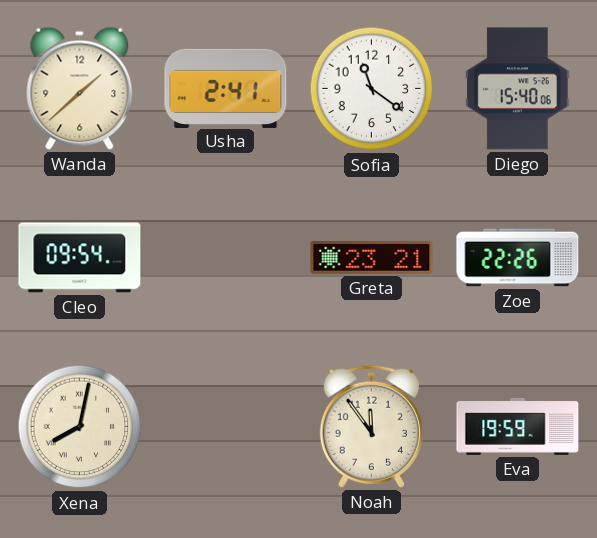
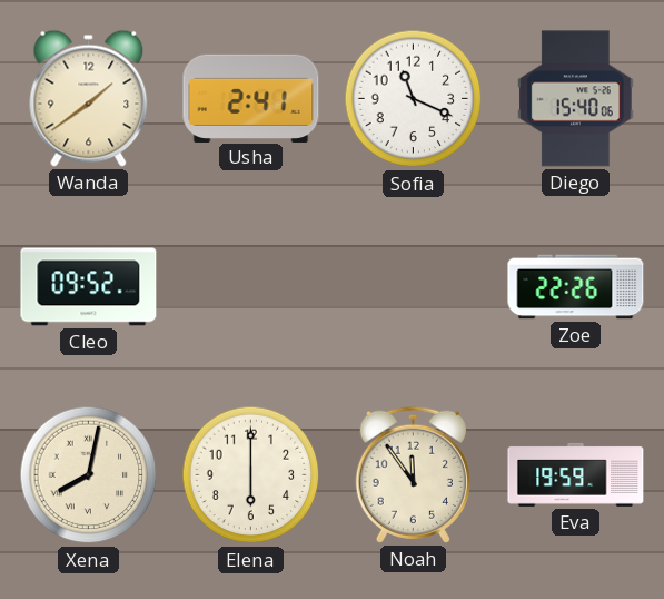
Wanda: 1:38 -> 1:39 (89, 98)
Sofia: 11:21 -> 11:19 (414, 99)
Cleo: 09:54 -> 09:52 (89, 287)
Greta: 23:21 -> none (372, 257)
Elena: none -> 6:00 (251, 475)
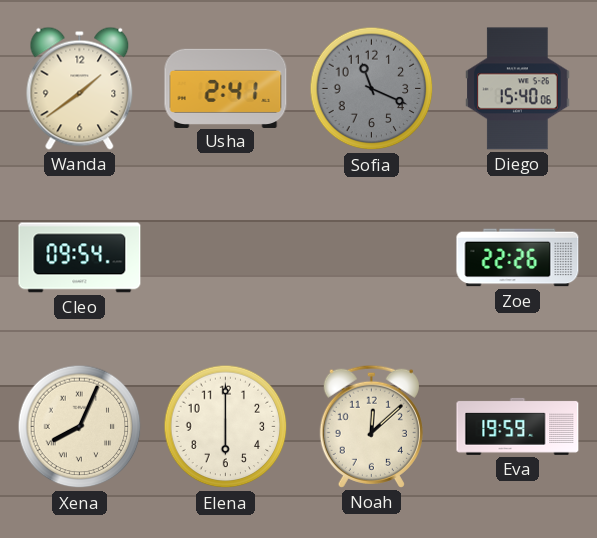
Sofia dial: white -> grey (372, 89)
Cleo: 09:52 -> 09:54 (80, 258)
Xena: 8:02 -> 8:04 (80, 427)
Noah: 11:54 -> 12:08 (371, 426)
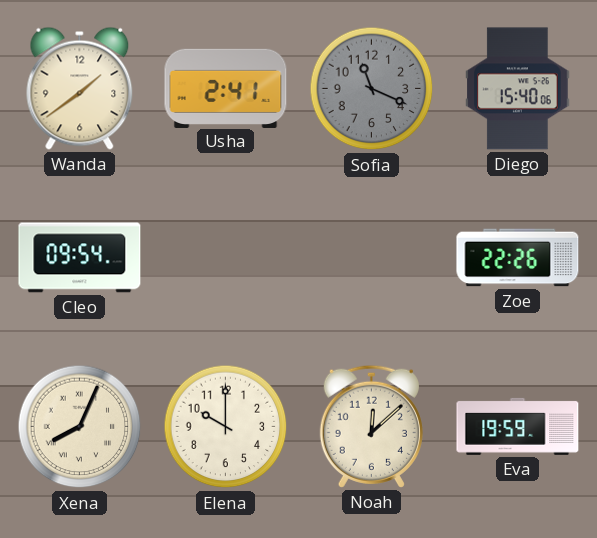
Elena: 6:00 -> 10:00 (226, 427)
